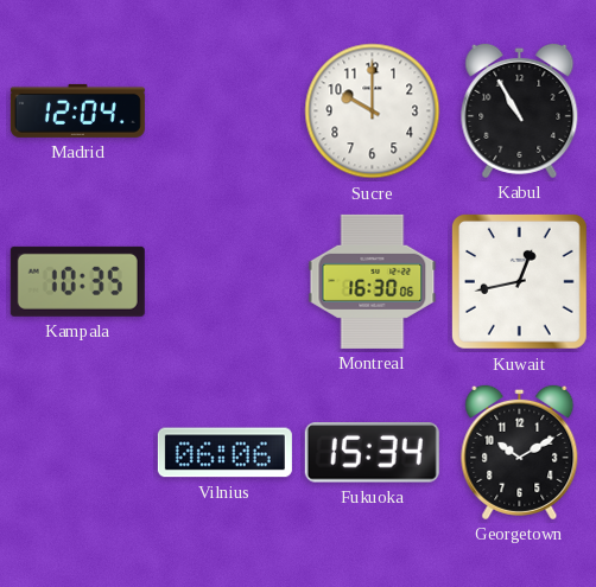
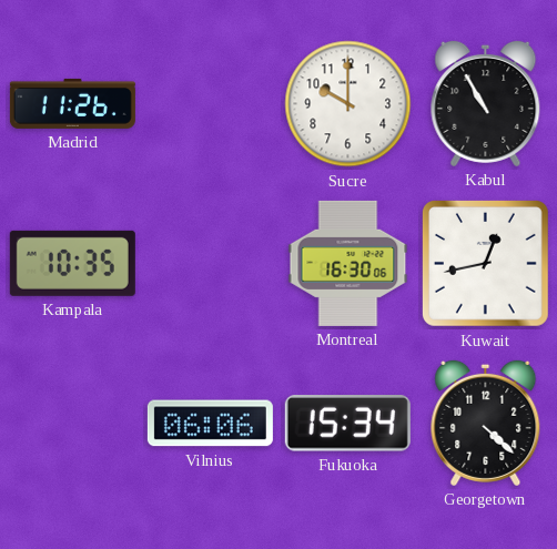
Madrid: 12:04 -> 11:26 (72, 103)
Georgetown: 10:10 -> 4:22 (486, 423)
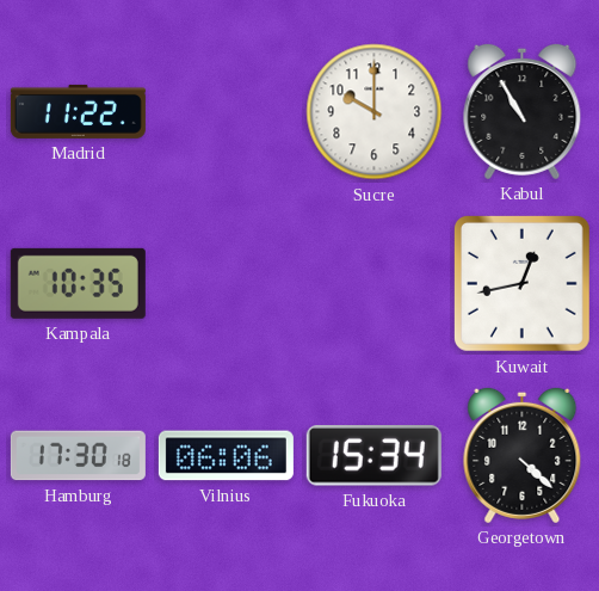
Madrid: 11:26 -> 11:22 (78, 111)
Montreal: 16:30 -> none (348, 263)
Hamburg: none -> 17:30 (78, 456)
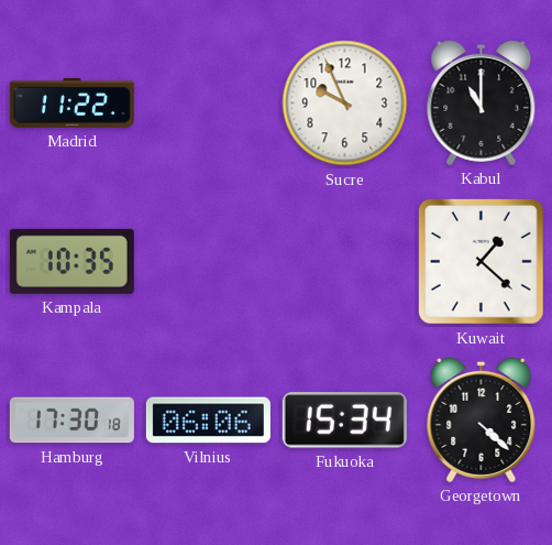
Sucre: 10:00 -> 9:56 (345, 103)
Kabul: 10:55 -> 11:00 (482, 102)
Kuwait: 12:43 -> 1:22 (481, 261)
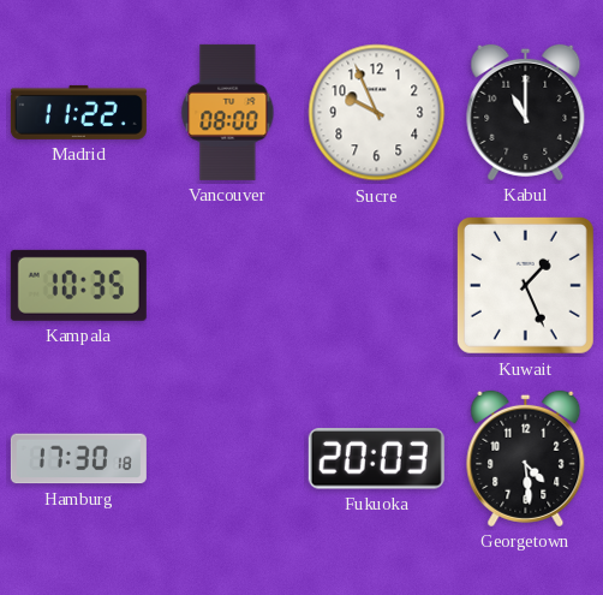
Vancouver: none -> 08:00 (228, 112)
Kuwait: 1:22 -> 1:26 (525, 285)
Vilnius: 06:06 -> none (208, 421)
Fukuoka: 15:34 -> 20:03 (376, 459)
Georgetown: 4:22 -> 4:29 (526, 458)
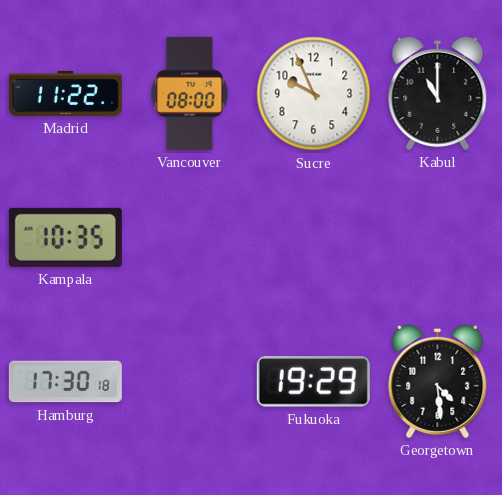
Kuwait: 1:26 -> none (525, 285)
Fukuoka: 20:03 -> 19:29 (313, 382)
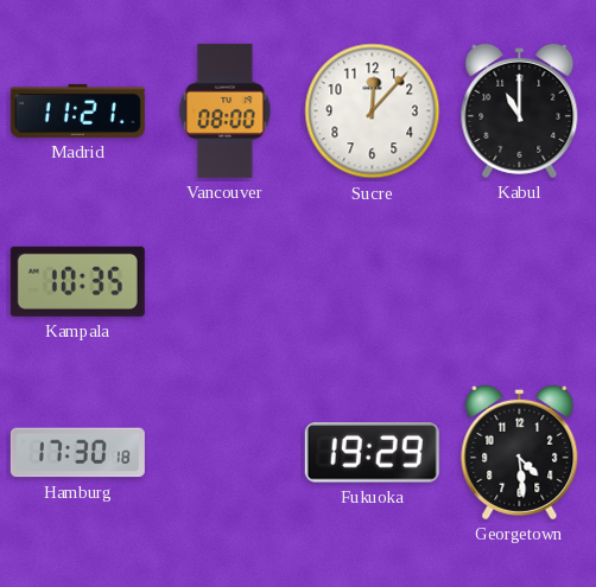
Madrid: 11:22 -> 11:21 (77, 110)
Sucre: 9:56 -> 12:07 (373, 111)
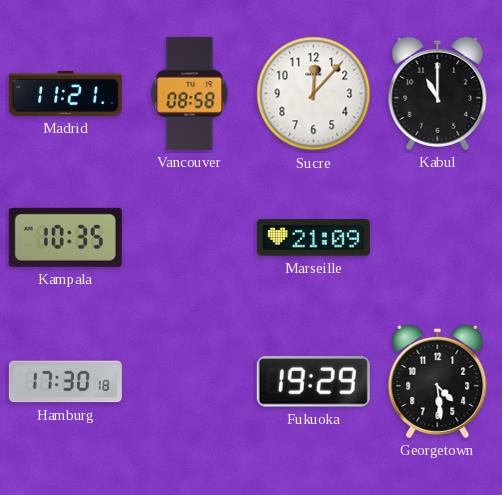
Vancouver: 08:00 -> 08:58 (190, 93)
Marseille: none -> 21:09 (313, 238)
